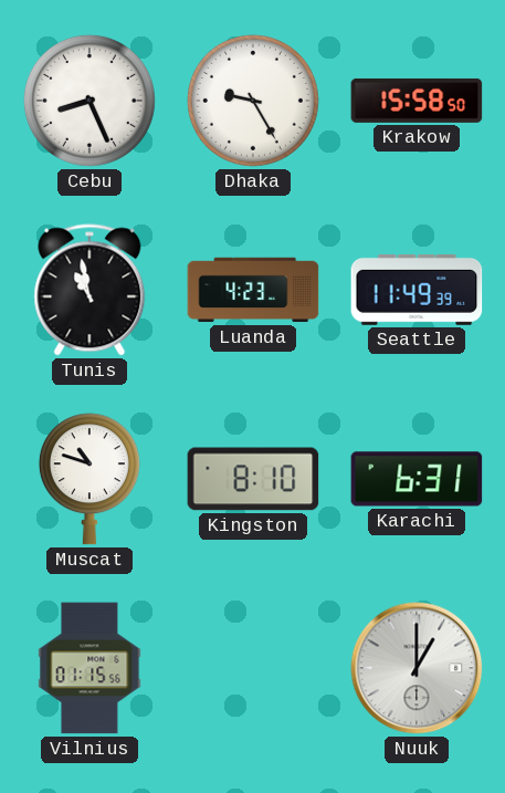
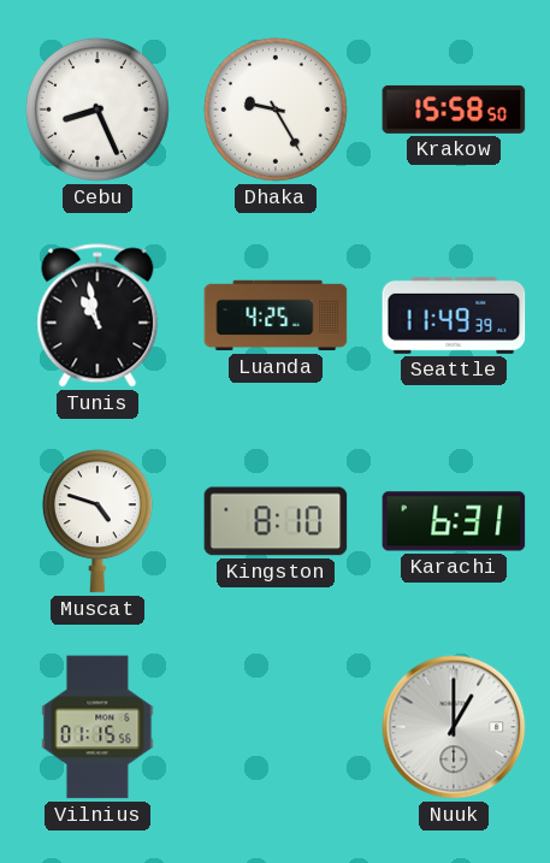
Luanda: 4:23 -> 4:25 (276, 315)
Muscat: 10:48 -> 4:48 (97, 521)
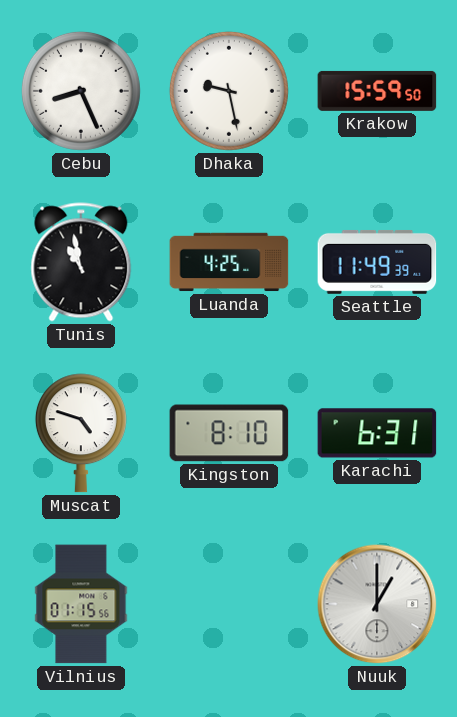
Dhaka: 9:25 -> 9:28 (229, 91)
Krakow: 15:58 -> 15:59 (377, 91)
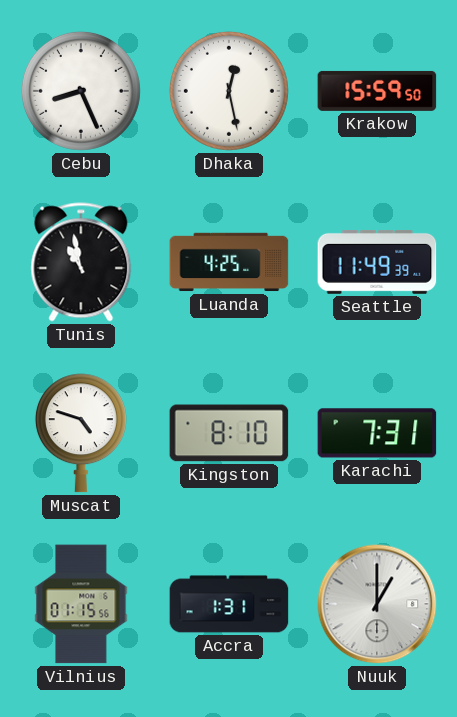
Dhaka: 9:28 -> 12:28 (229, 91)
Karachi: 6:31 -> 7:31 (377, 433)
Accra: none -> 1:31 (229, 604)
